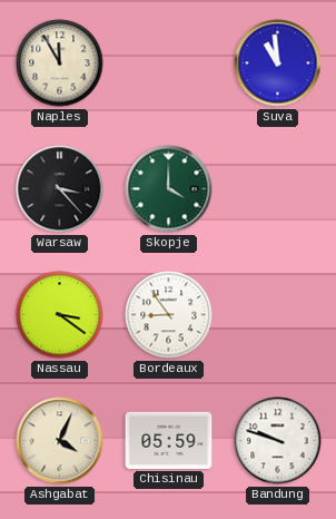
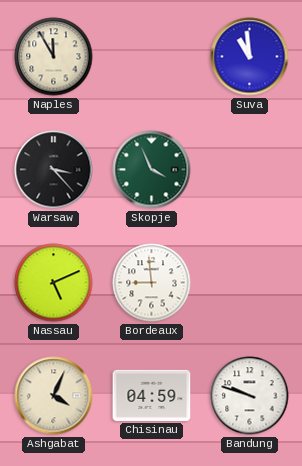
Skopje: 4:00 -> 3:56 (152, 170)
Nassau: 3:21 -> 5:11 (54, 283)
Bordeaux: 8:54 -> 8:59 (152, 283)
Chisinau: 05:59 -> 04:59 (152, 395)
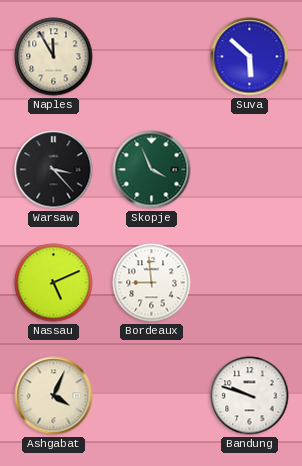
Suva: 10:59 -> 5:52 (250, 57)
Chisinau: 04:59 -> none (152, 395)
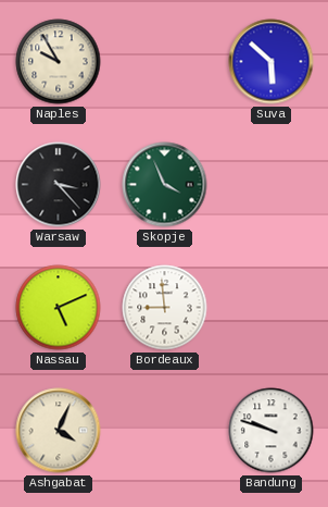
Naples: 11:55 -> 9:55 (59, 62)
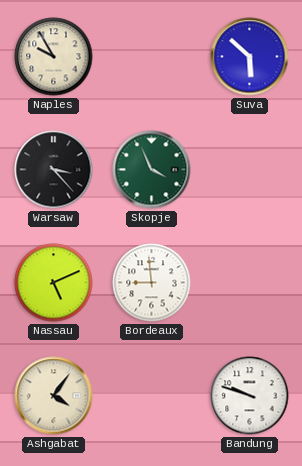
Ashgabat: 4:04 -> 4:06 (54, 396)
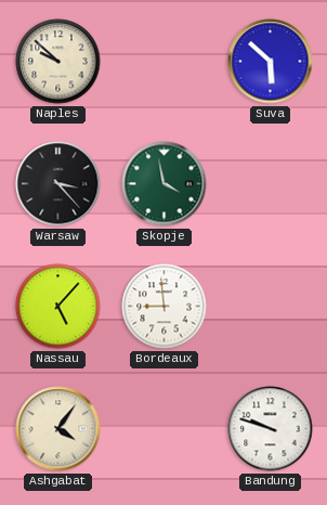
Naples: 9:55 -> 9:52 (58, 62)
Skopje: 3:56 -> 3:58 (165, 184)
Nassau: 5:11 -> 5:07 (58, 307)
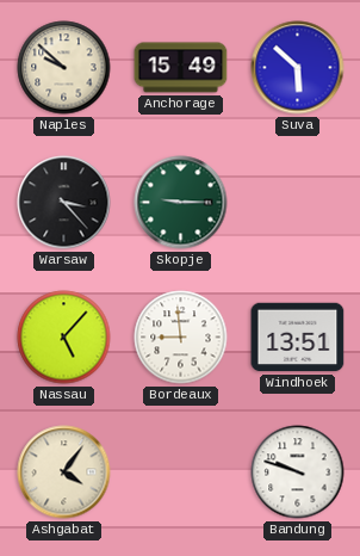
Anchorage: none -> 15:49 (181, 68)
Skopje: 3:58 -> 9:15 (181, 203)
Windhoek: none -> 13:51 (298, 338)
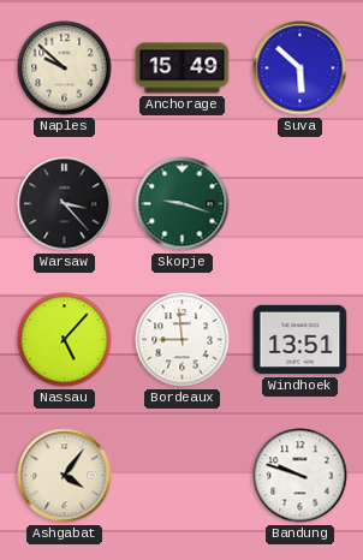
Skopje: 9:15 -> 9:18 (183, 204)
